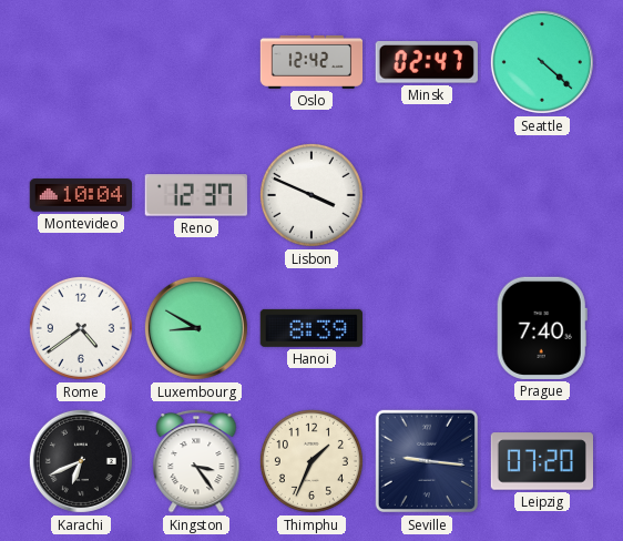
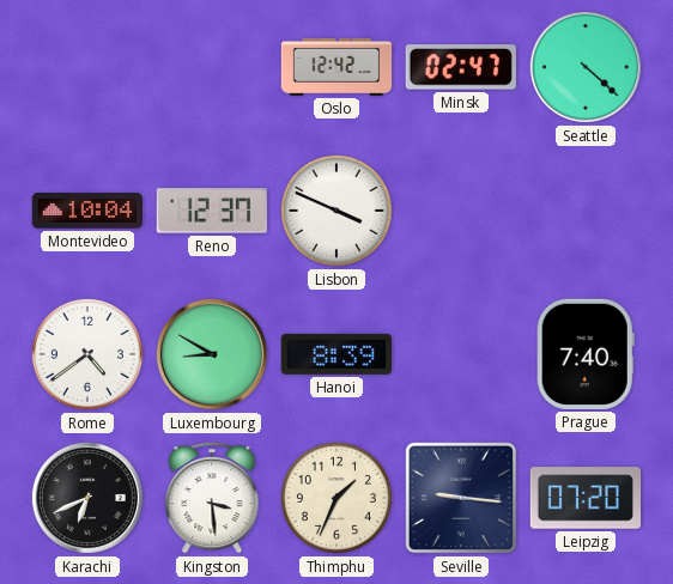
Kingston: 3:24 -> 3:29 (212, 498)
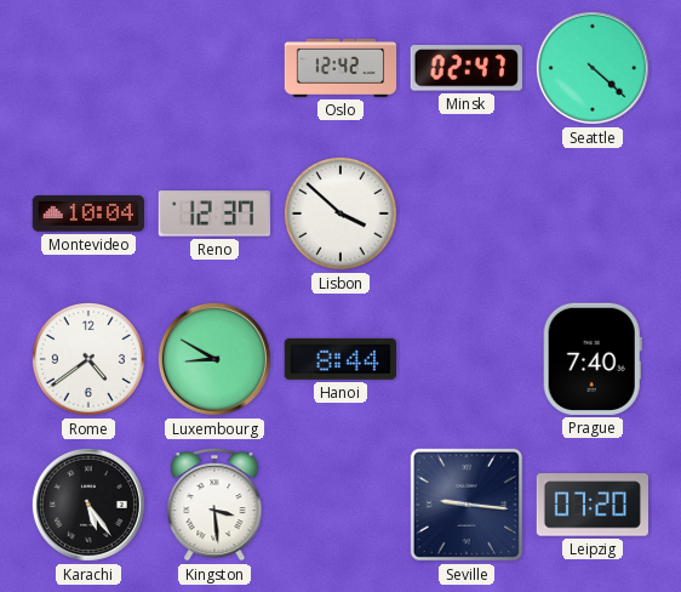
Lisbon: 3:49 -> 3:52 (340, 214)
Hanoi: 8:39 -> 8:44 (340, 359)
Karachi: 6:41 -> 5:24 (88, 505)
Thimphu: 1:34 -> none (336, 498)
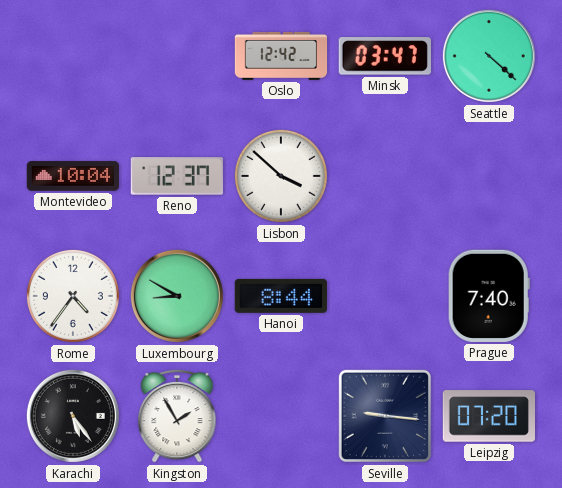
Minsk: 02:47 -> 03:47 (385, 56)
Rome: 4:39 -> 4:36 (73, 296)
Kingston: 3:29 -> 1:55 (177, 416)
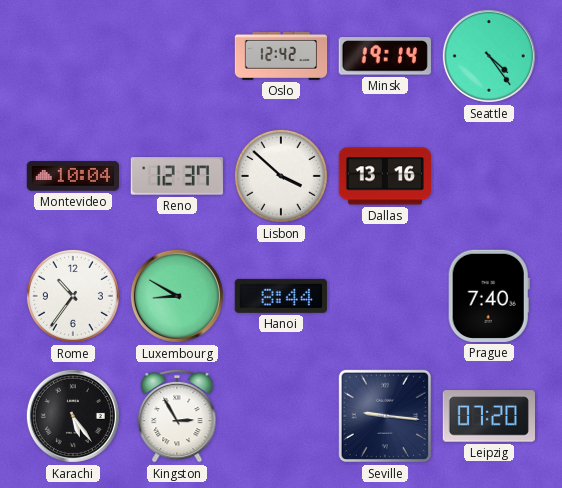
Minsk: 03:47 -> 19:14 (385, 56)
Seattle: 4:22 -> 4:24 (489, 56)
Dallas: none -> 13:16 (384, 176)
Rome: 4:36 -> 10:36 (73, 296)
Kingston: 1:55 -> 2:55 (177, 416)
